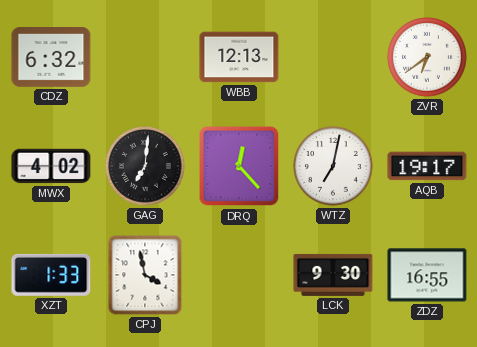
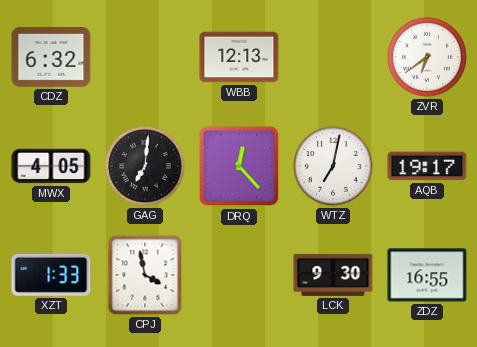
MWX: 4:02 -> 4:05 (51, 166)
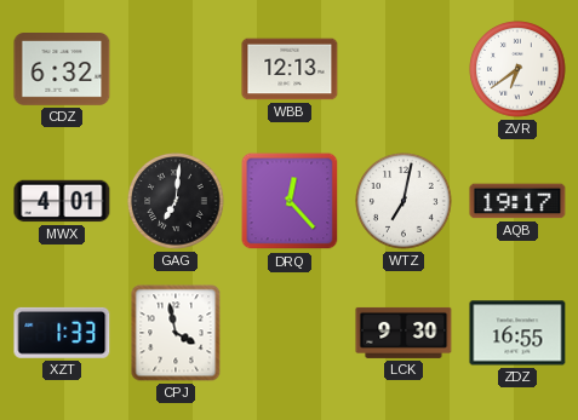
MWX: 4:05 -> 4:01 (62, 201)
